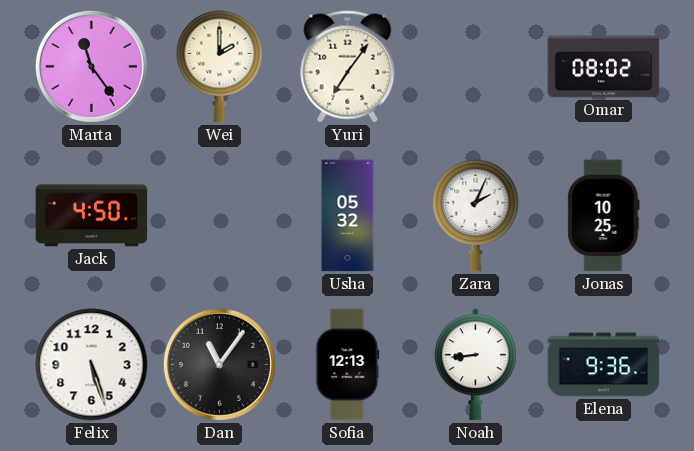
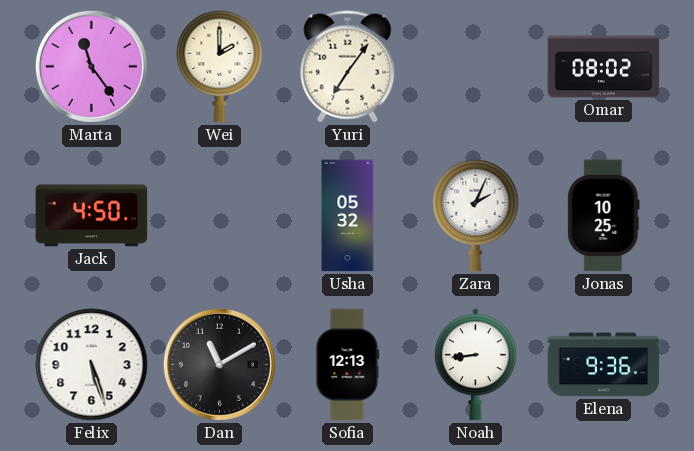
Dan: 11:06 -> 11:10 (219, 364)
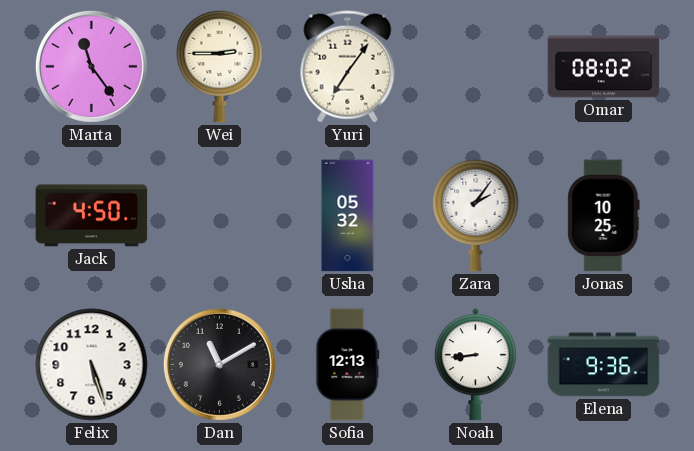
Wei: 2:00 -> 2:45 (220, 66)
Zara: 2:04 -> 2:06 (476, 215)
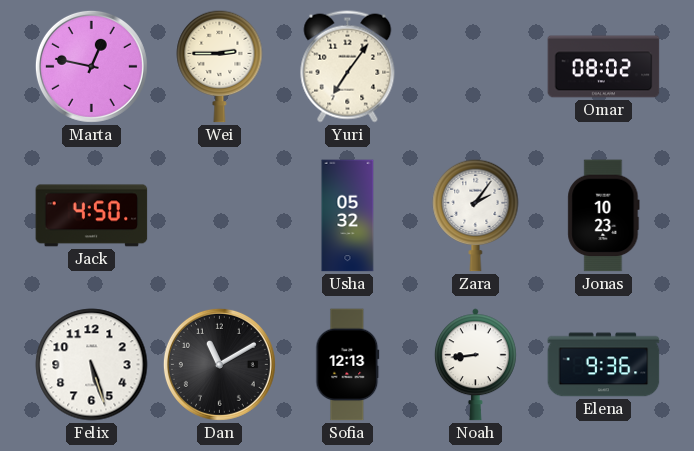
Marta: 11:24 -> 12:47 (91, 66)
Jonas: 10:25 -> 10:23 (604, 216)
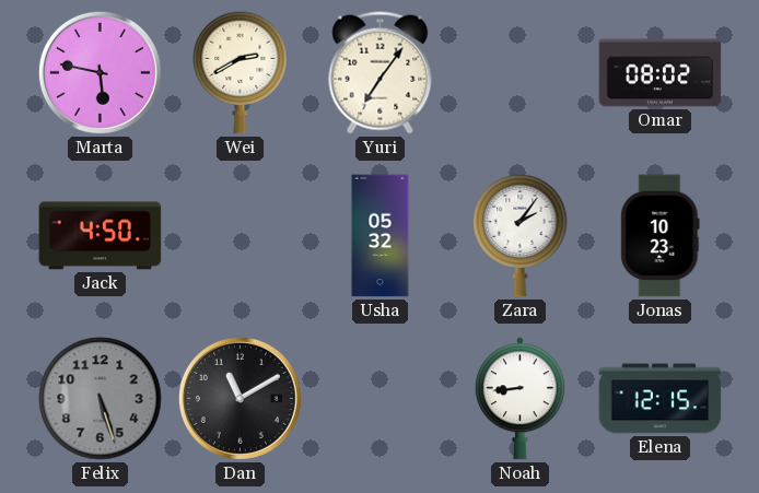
Marta: 12:47 -> 5:47 (100, 72)
Wei: 2:45 -> 2:40 (241, 72)
Felix dial: white -> grey (101, 399)
Sofia: 12:13 -> none (348, 365)
Elena: 9:36 -> 12:15 (661, 399)
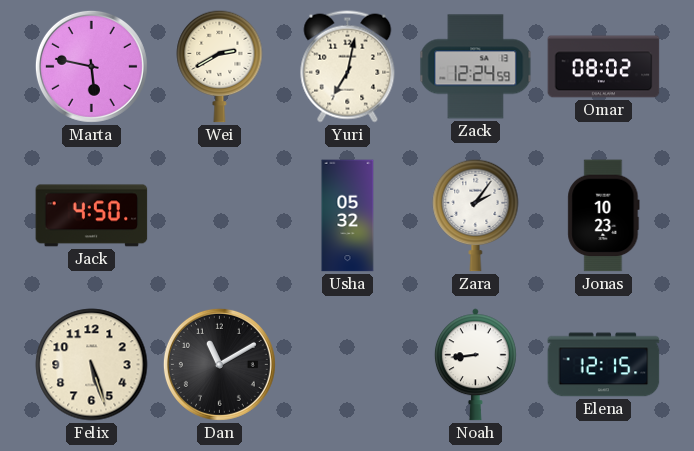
Yuri: 7:06 -> 7:02 (348, 67)
Zack: none -> 12:24 (476, 67)
Felix dial: grey -> cream (92, 365)
